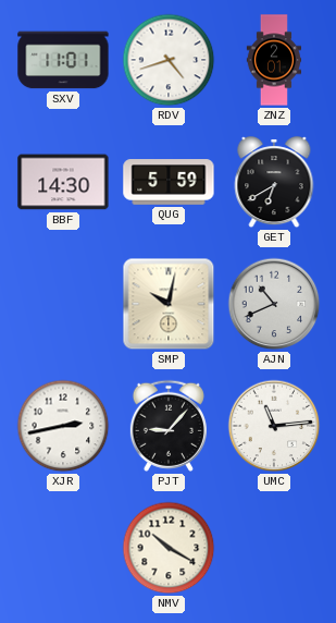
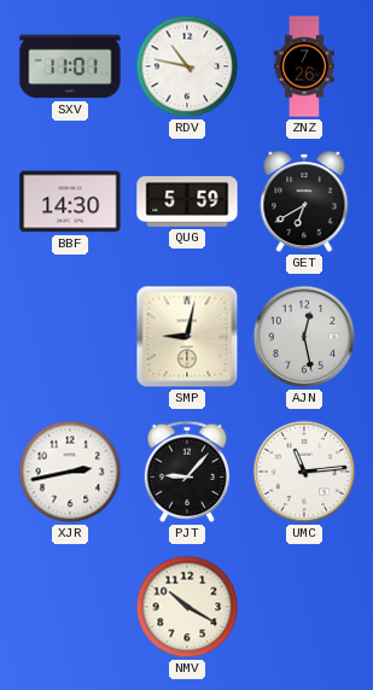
RDV: 4:42 -> 10:47 (187, 66)
ZNZ: 2:01 -> 7:26 (303, 66)
SMP: 10:02 -> 9:02 (187, 337)
AJN: 10:41 -> 12:28 (304, 337)
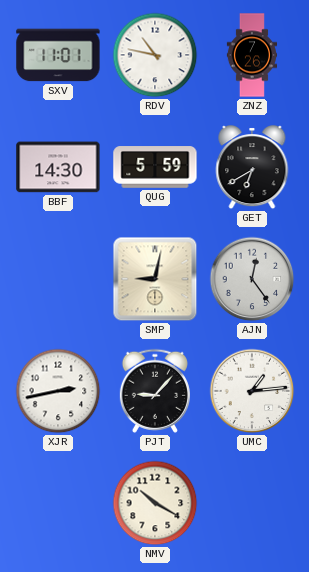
AJN: 12:28 -> 12:24 (252, 279)
UMC: 11:14 -> 1:14 (252, 391)
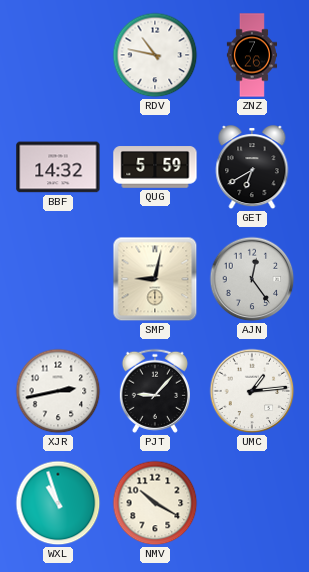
SXV: 11:01 -> none (58, 55)
BBF: 14:30 -> 14:32 (58, 167)
WXL: none -> 10:57 (58, 503)
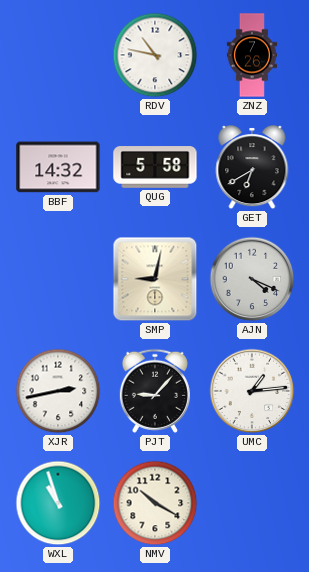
QUG: 5:59 -> 5:58 (155, 167)
AJN: 12:24 -> 4:19 (252, 279)
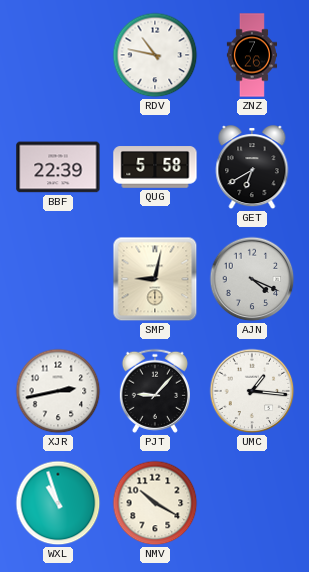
BBF: 14:32 -> 22:39 (58, 167)
UMC: 1:14 -> 1:16 (252, 391)
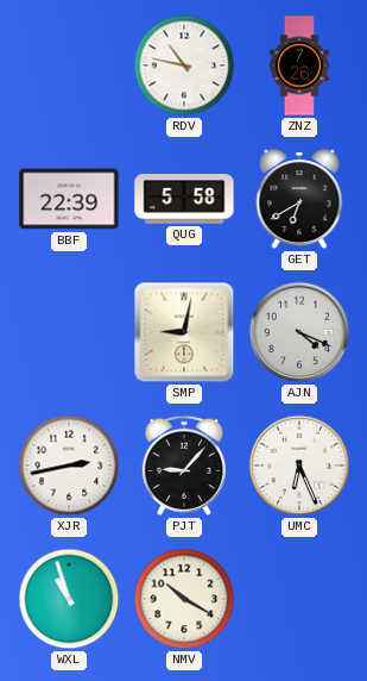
UMC: 1:16 -> 6:26 (299, 466)
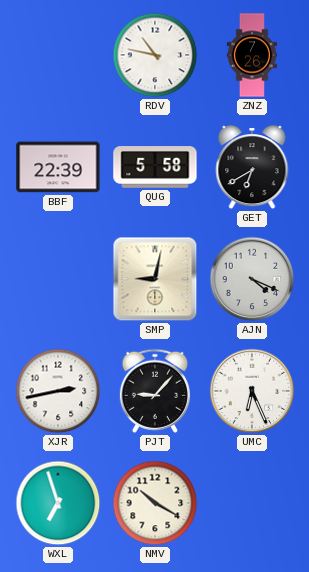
WXL: 10:57 -> 6:57 (58, 503)
